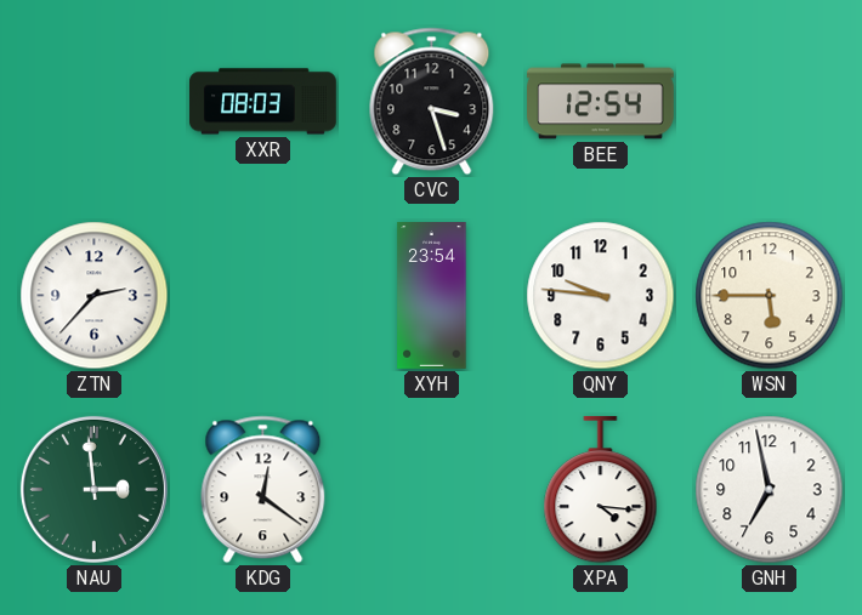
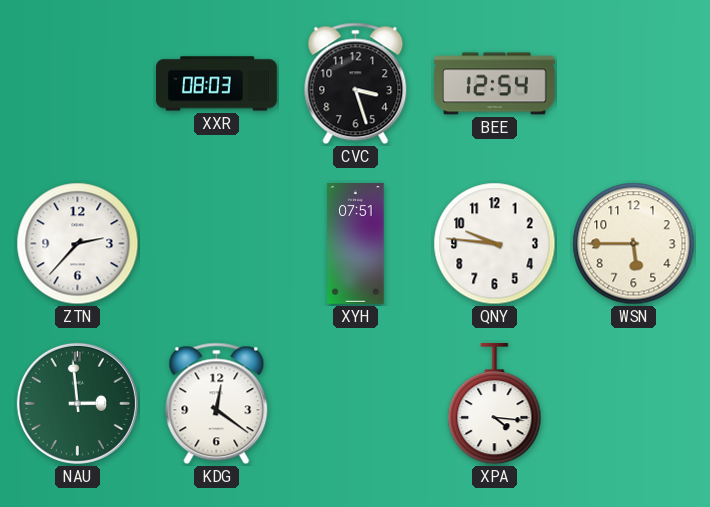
XYH: 23:54 -> 07:51 (356, 244)
GNH: 6:58 -> none (770, 490)
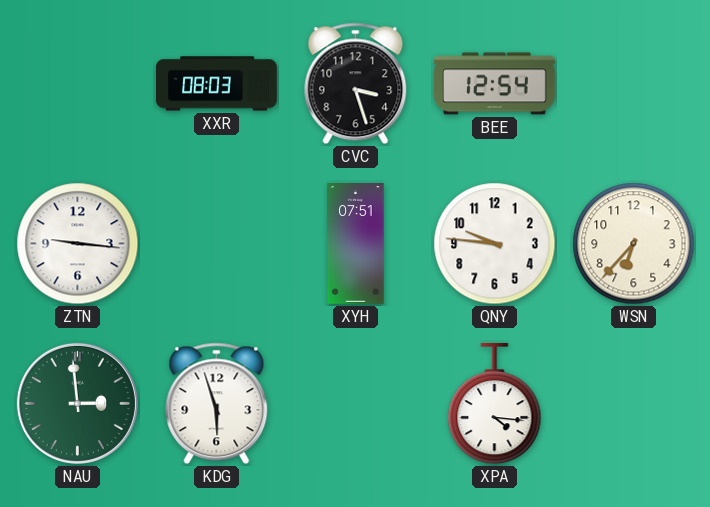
ZTN: 2:37 -> 9:16 (78, 244)
WSN: 5:45 -> 6:37 (634, 244)
KDG: 12:21 -> 5:57 (217, 404)
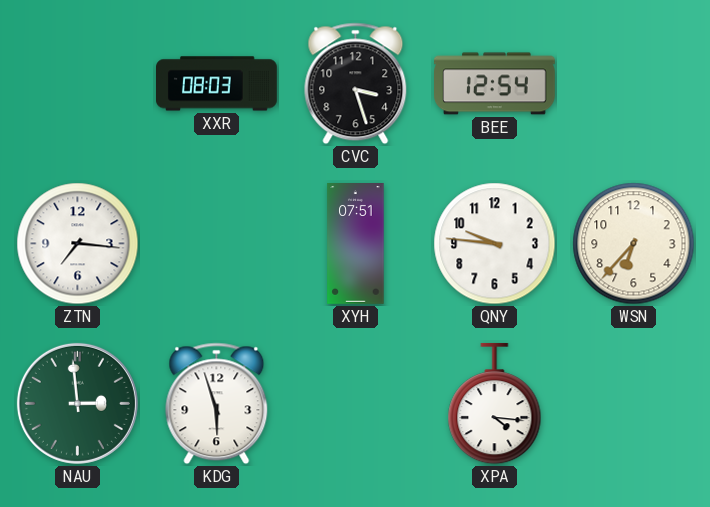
ZTN: 9:16 -> 7:16 (78, 244)
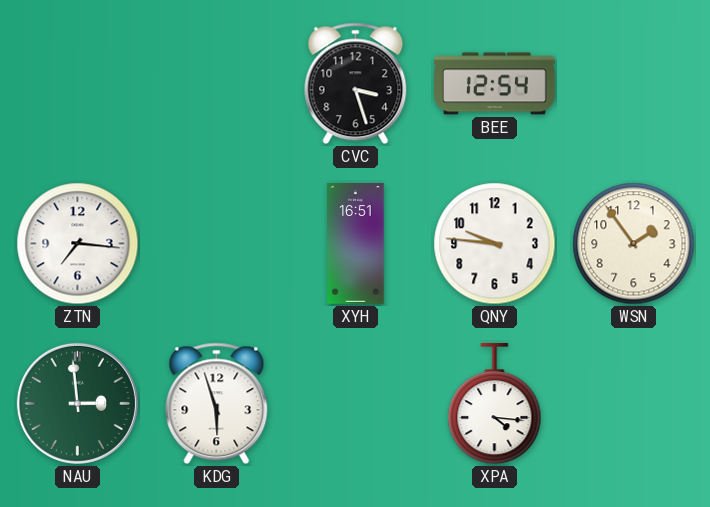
XXR: 08:03 -> none (217, 84)
XYH: 07:51 -> 16:51 (356, 244)
WSN: 6:37 -> 1:54 (634, 244)
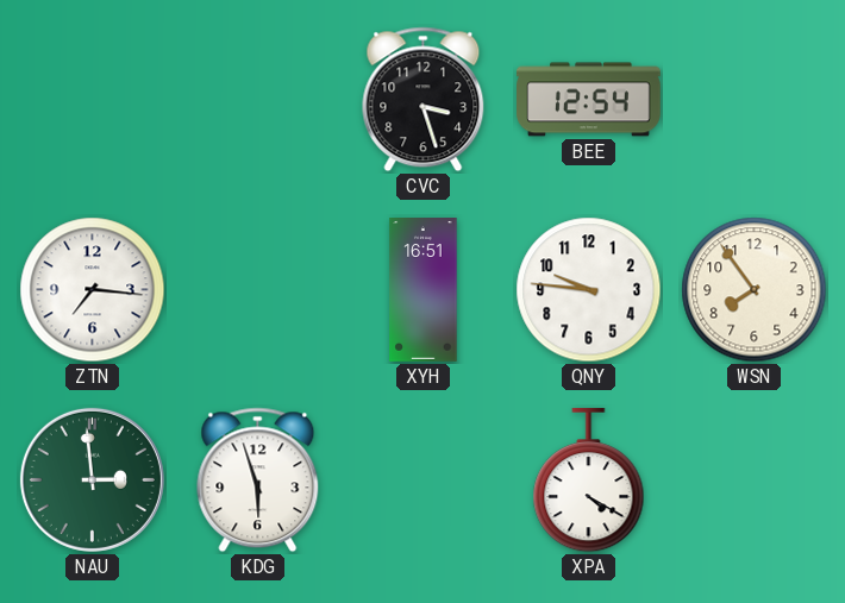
WSN: 1:54 -> 7:54 (755, 290)
XPA: 4:16 -> 4:20 (589, 480)
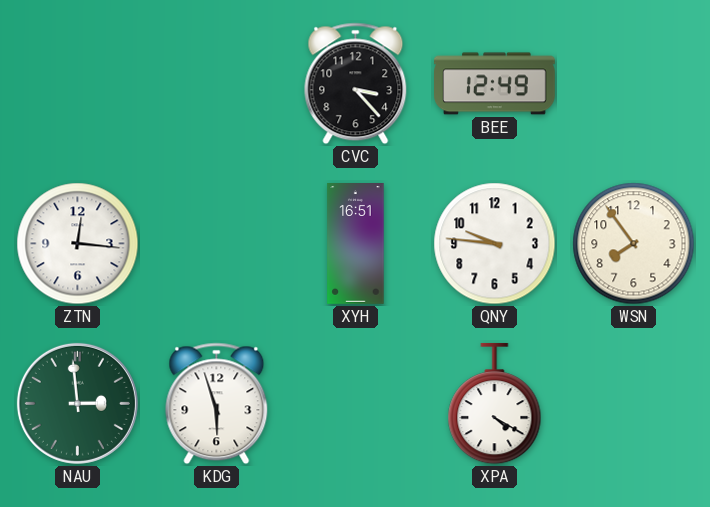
CVC: 3:27 -> 3:23 (356, 84)
BEE: 12:54 -> 12:49 (495, 84)
ZTN: 7:16 -> 12:16 (78, 244)
